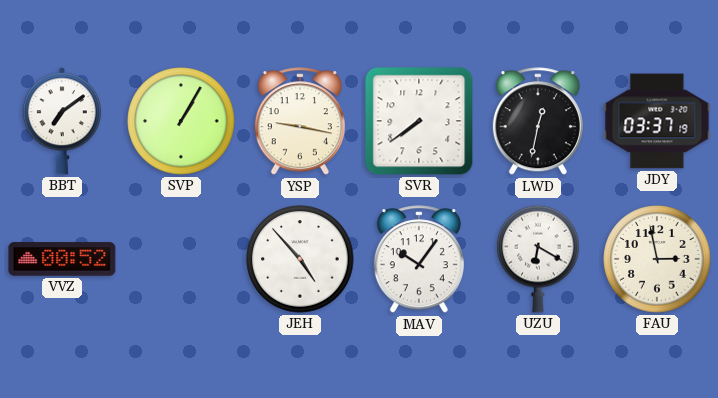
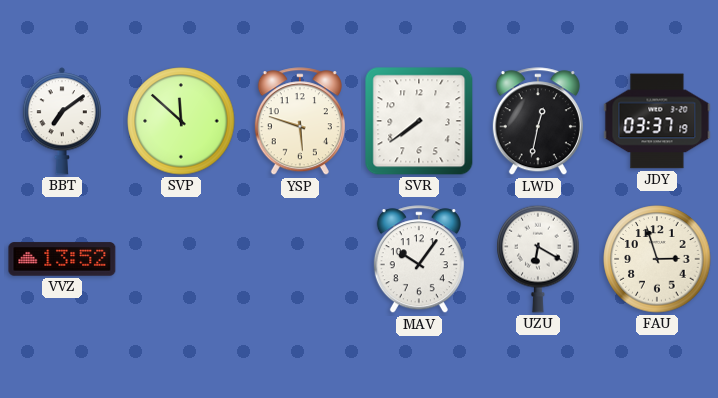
SVP: 1:05 -> 11:52 (181, 121)
YSP: 9:17 -> 5:48 (300, 122)
VVZ: 00:52 -> 13:52 (62, 259)
JEH: 4:53 -> none (300, 259)
FAU: 2:58 -> 2:57 (657, 259)
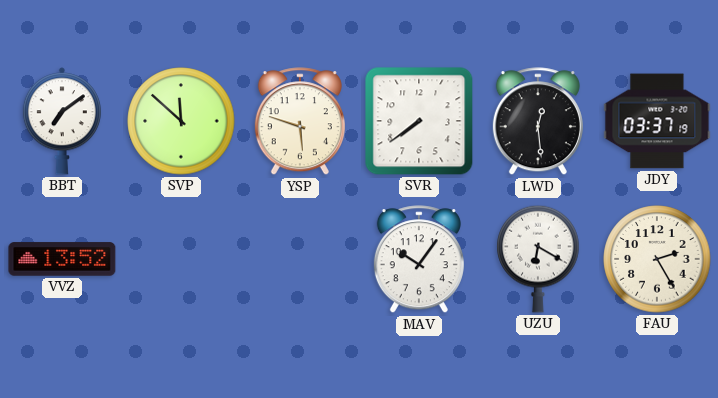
LWD: 12:32 -> 12:29 (538, 122)
FAU: 2:57 -> 2:25 (657, 259)
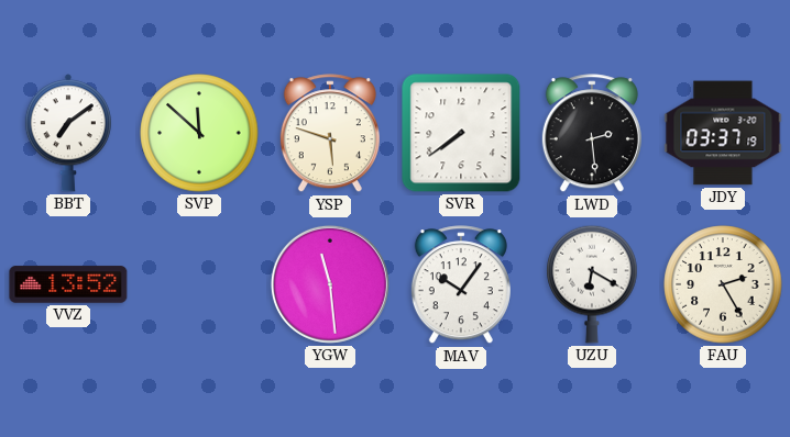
LWD: 12:29 -> 2:29 (592, 134)
YGW: none -> 11:29 (330, 284)
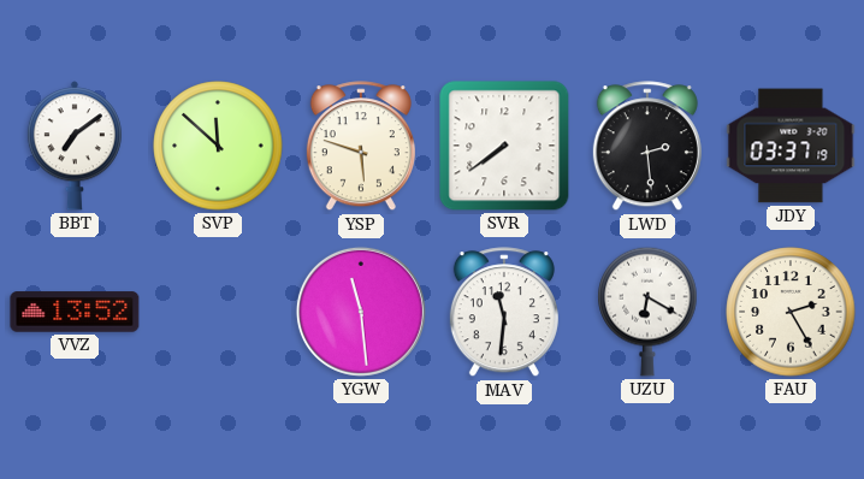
MAV: 10:06 -> 11:31 (504, 313)
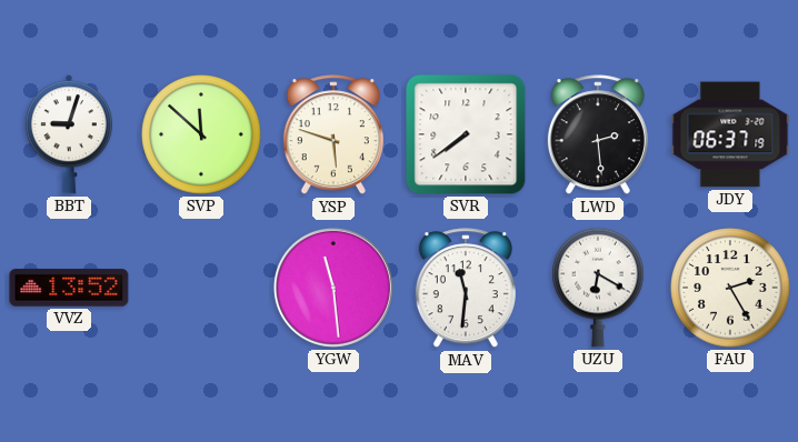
BBT: 7:09 -> 9:03 (69, 134)
JDY: 03:37 -> 06:37 (730, 134)
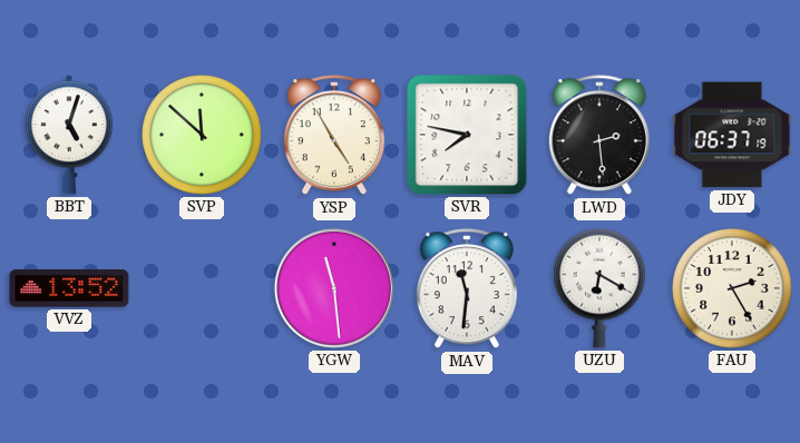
BBT: 9:03 -> 5:03 (69, 135)
YSP: 5:48 -> 4:55 (334, 136)
SVR: 7:39 -> 7:47 (467, 135)
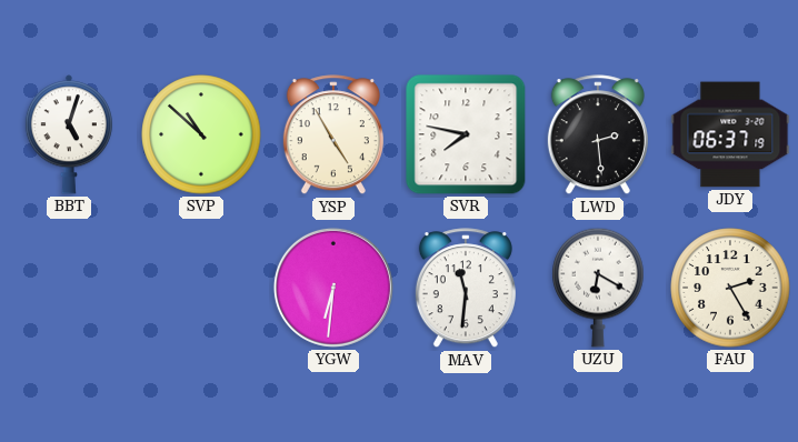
SVP: 11:52 -> 10:52 (201, 134)
VVZ: 13:52 -> none (69, 288)
YGW: 11:29 -> 6:31 (333, 288)
